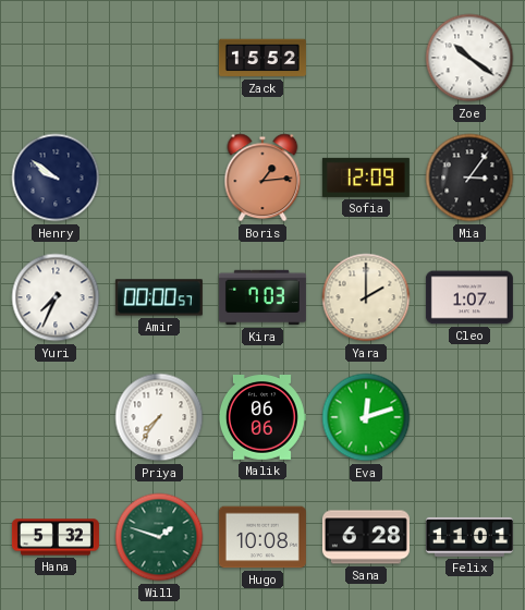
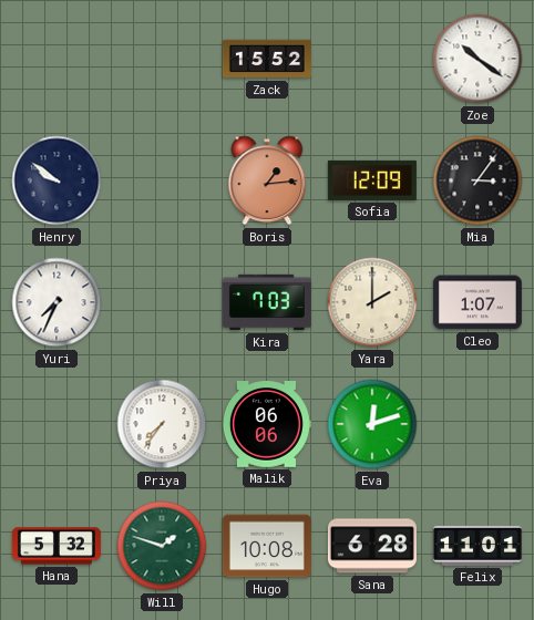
Amir: 00:00 -> none (159, 297)
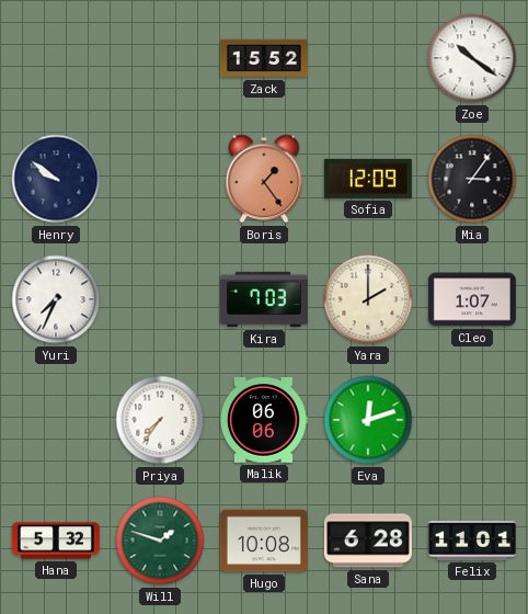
Boris: 1:14 -> 1:24 (264, 179)
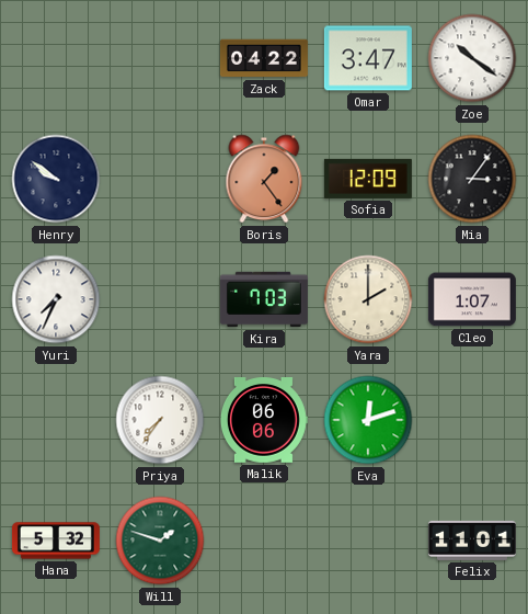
Zack: 15:52 -> 04:22 (264, 58)
Omar: none -> 3:47 (368, 58)
Hugo: 10:08 -> none (264, 541)
Sana: 6:28 -> none (368, 541)
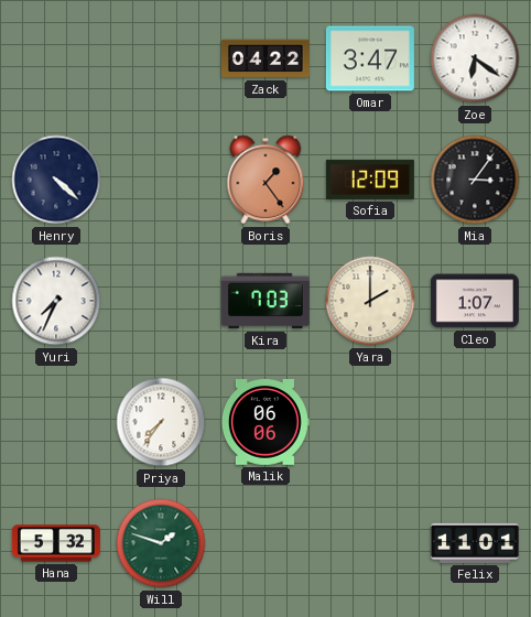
Zoe: 10:21 -> 6:21 (475, 58)
Henry: 9:51 -> 4:22 (56, 180)
Eva: 12:12 -> none (368, 420)
